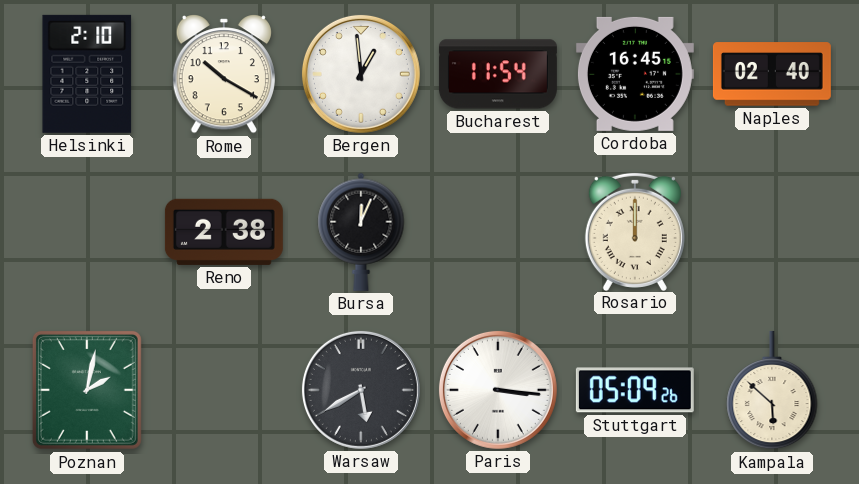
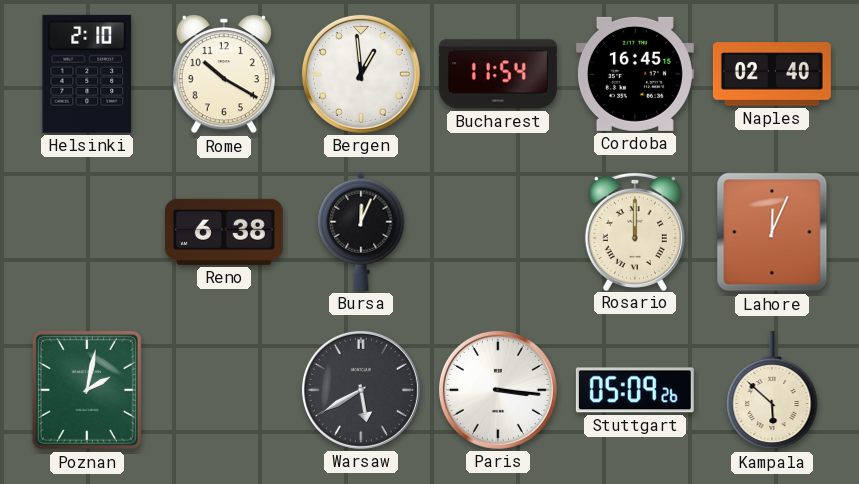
Reno: 2:38 -> 6:38 (224, 232)
Lahore: none -> 12:04 (772, 232)
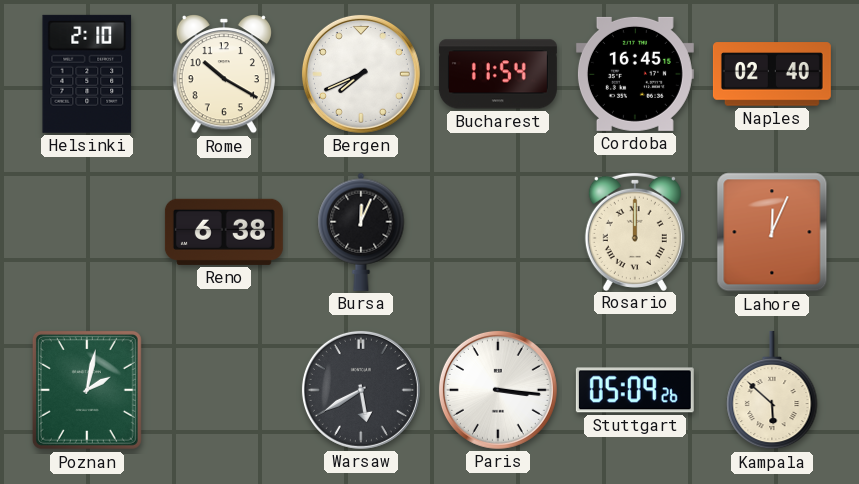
Bergen: 12:59 -> 7:41 (361, 74)
